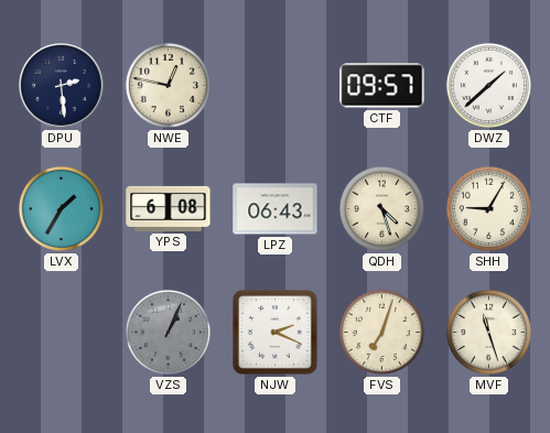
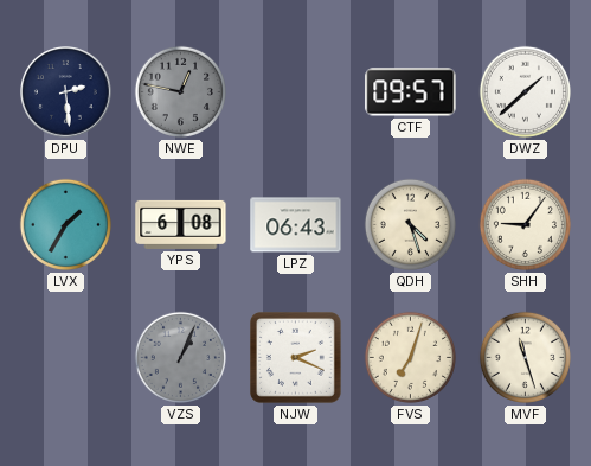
NWE dial: cream -> grey (180, 91)
SHH: 9:05 -> 9:06 (525, 224)
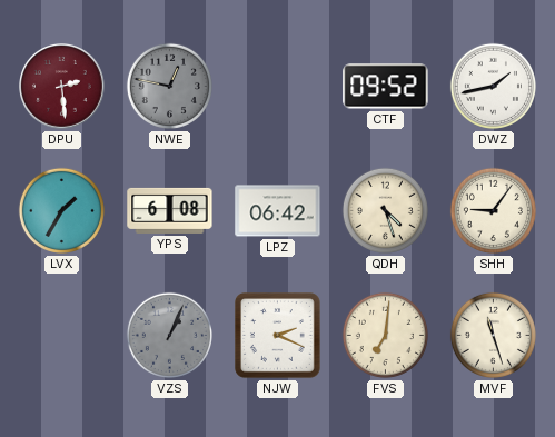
DPU dial: navy -> burgundy (62, 87)
CTF: 09:57 -> 09:52 (386, 87)
DWZ: 1:38 -> 1:43 (493, 86)
LPZ: 06:43 -> 06:42 (278, 211)
FVS: 7:03 -> 7:01 (385, 335)
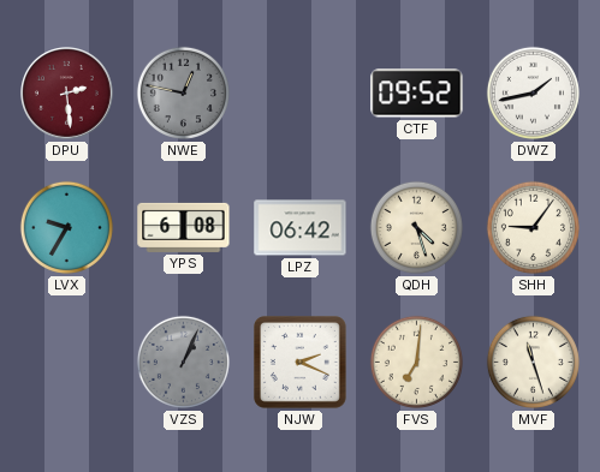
LVX: 1:35 -> 9:35 (66, 227)
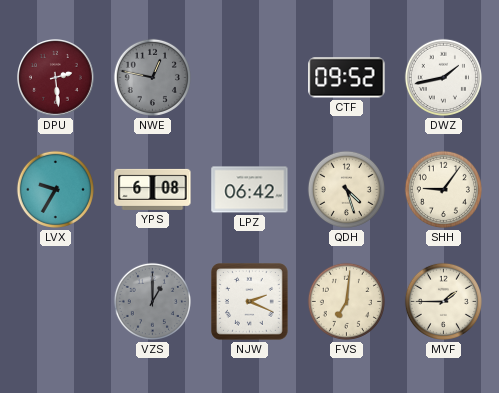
VZS: 1:04 -> 1:00 (152, 301)
MVF: 11:27 -> 1:45 (443, 301)
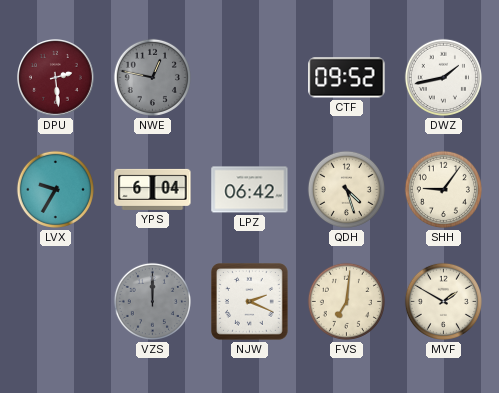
YPS: 6:08 -> 6:04 (153, 189)
VZS: 1:00 -> 12:00 (152, 301)
MVF: 1:45 -> 1:50 (443, 301)
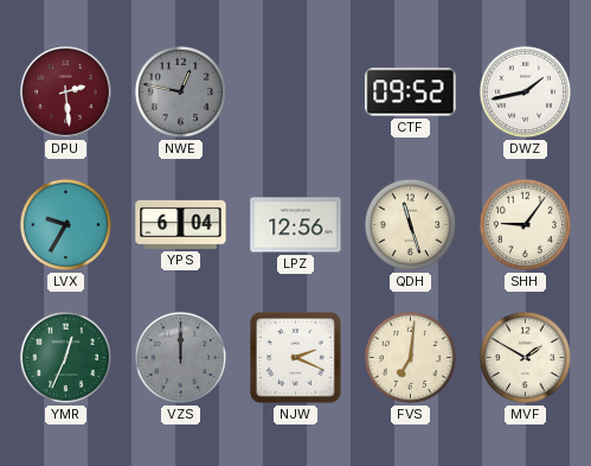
LPZ: 06:42 -> 12:56 (296, 225)
QDH: 4:27 -> 11:27 (410, 224)
YMR: none -> 12:34 (65, 357)
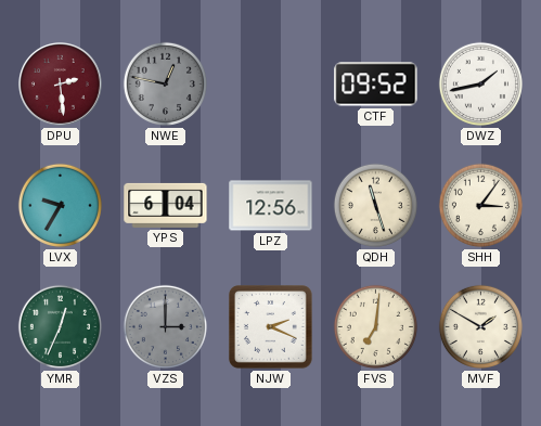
SHH: 9:06 -> 3:06 (480, 205)
VZS: 12:00 -> 3:00 (165, 326)
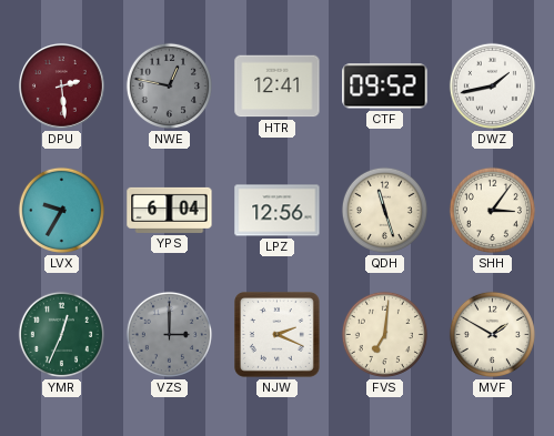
HTR: none -> 12:41 (278, 87)
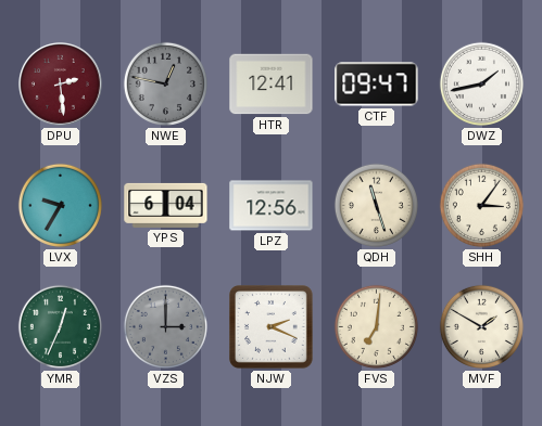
CTF: 09:52 -> 09:47 (377, 85)
